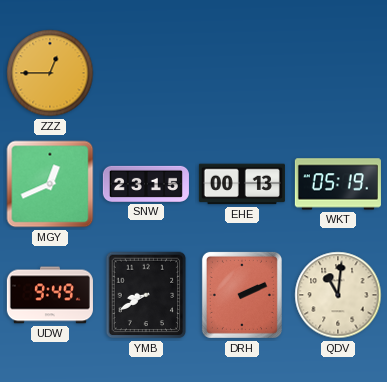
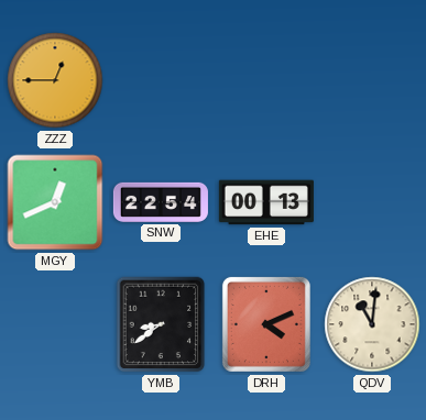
SNW: 23:15 -> 22:54 (161, 202)
WKT: 05:19 -> none (338, 184)
UDW: 9:49 -> none (50, 295)
YMB: 8:40 -> 8:39 (161, 324)
DRH: 2:11 -> 4:11 (266, 324)
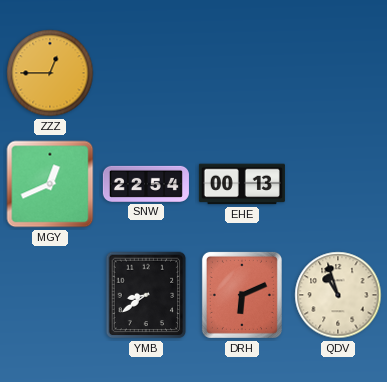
DRH: 4:11 -> 6:11 (242, 295)
QDV: 11:01 -> 10:57 (338, 295)
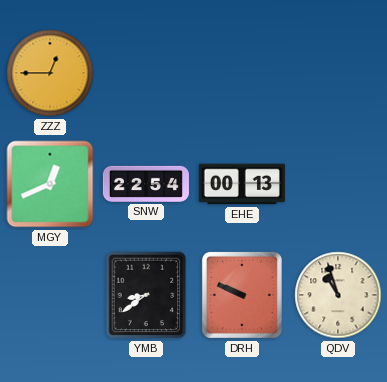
DRH: 6:11 -> 9:49 (242, 295)
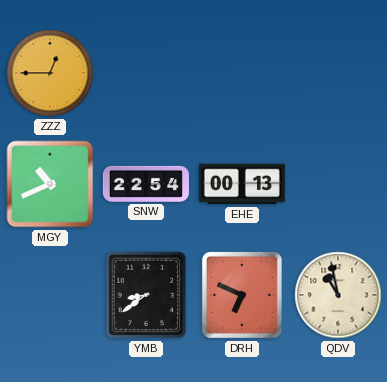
MGY: 12:41 -> 10:41 (50, 184)
DRH: 9:49 -> 6:49 (242, 295)
QDV: 10:57 -> 10:58 (338, 295)
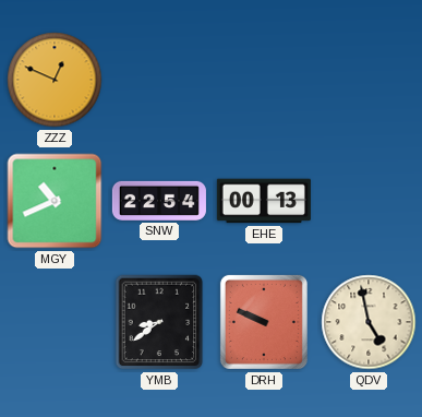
ZZZ: 12:45 -> 12:49 (55, 80)
DRH: 6:49 -> 9:49 (264, 322)
QDV: 10:58 -> 4:58 (369, 322)
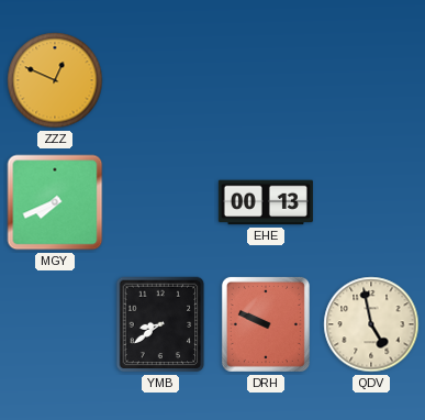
MGY: 10:41 -> 7:41 (55, 202)
SNW: 22:54 -> none (159, 201)
